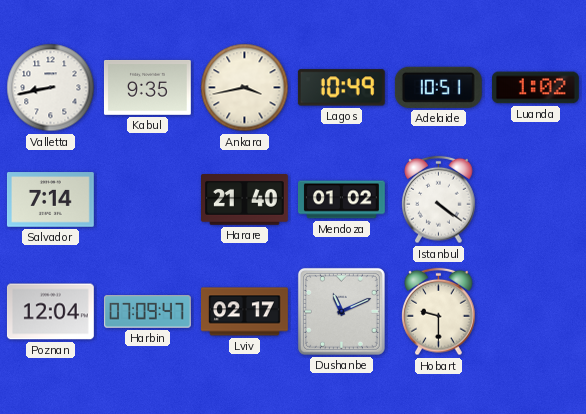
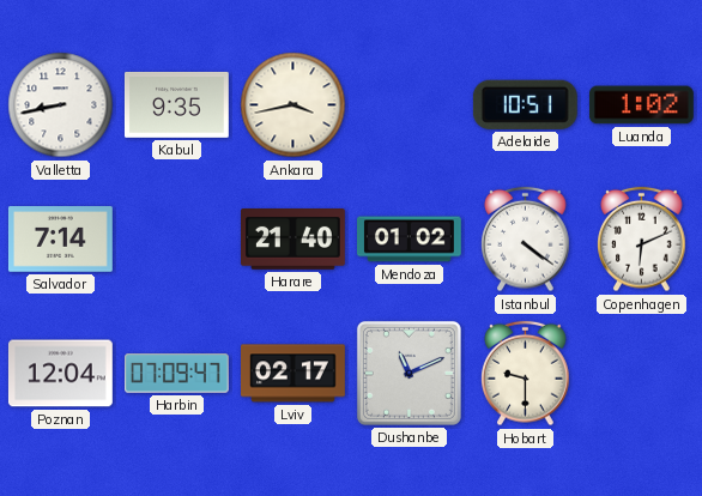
Lagos: 10:49 -> none (341, 88)
Copenhagen: none -> 6:11 (642, 240)
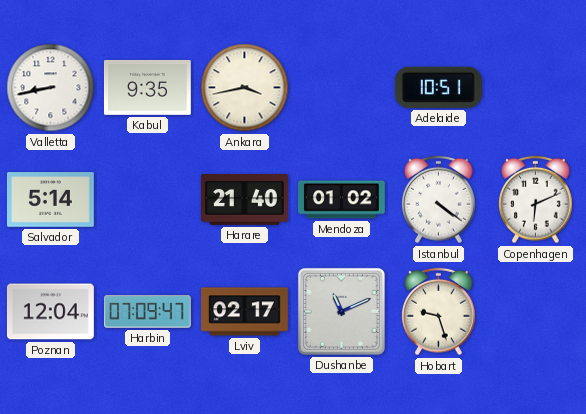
Luanda: 1:02 -> none (642, 105)
Salvador: 7:14 -> 5:14 (50, 200)
Hobart: 9:30 -> 9:27 (439, 312)
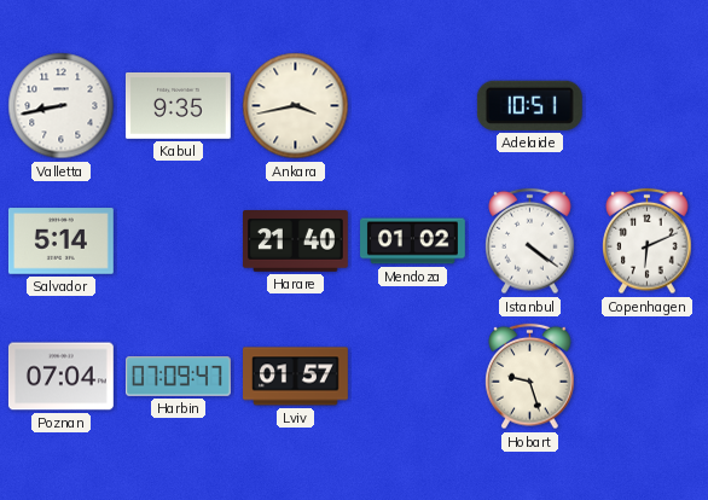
Poznan: 12:04 -> 07:04 (60, 377)
Lviv: 02:17 -> 01:57 (296, 377)
Dushanbe: 11:11 -> none (341, 311)
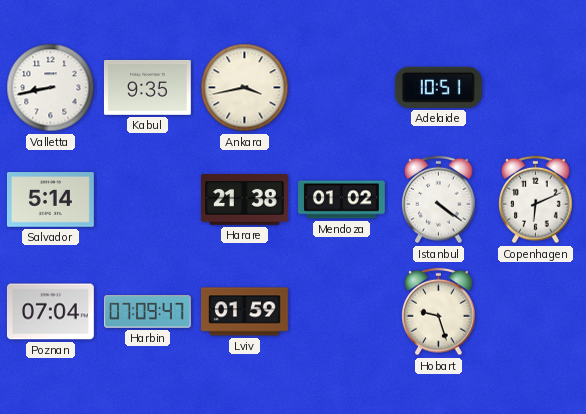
Harare: 21:40 -> 21:38 (245, 200)
Lviv: 01:57 -> 01:59 (245, 312)
